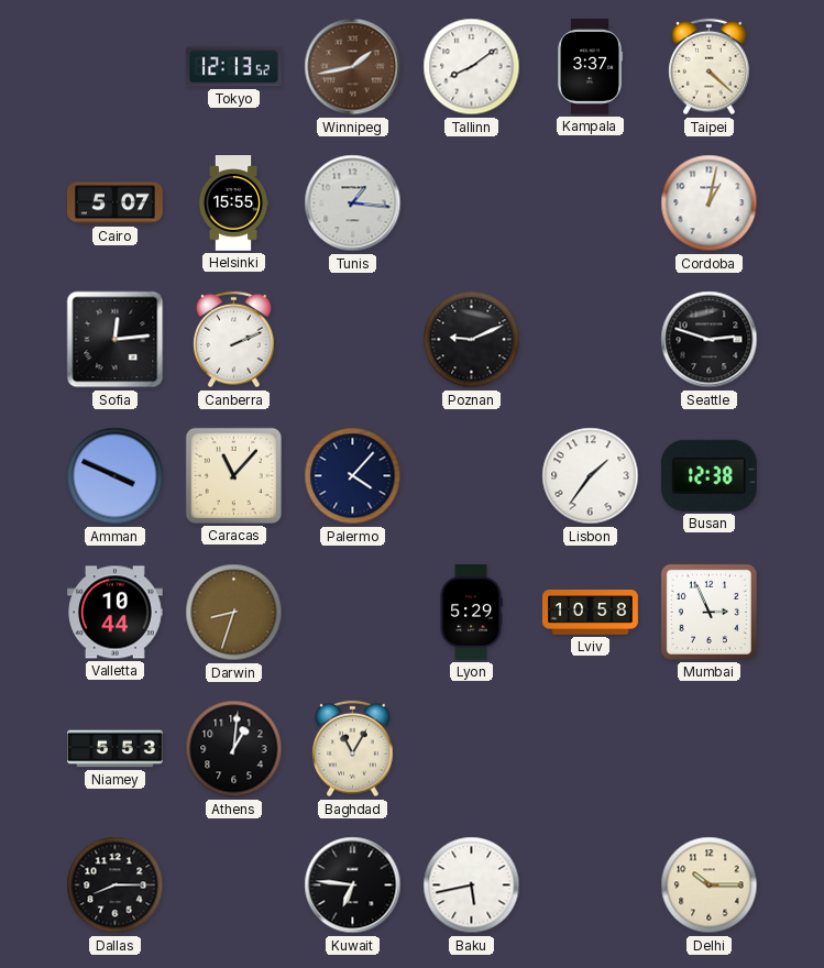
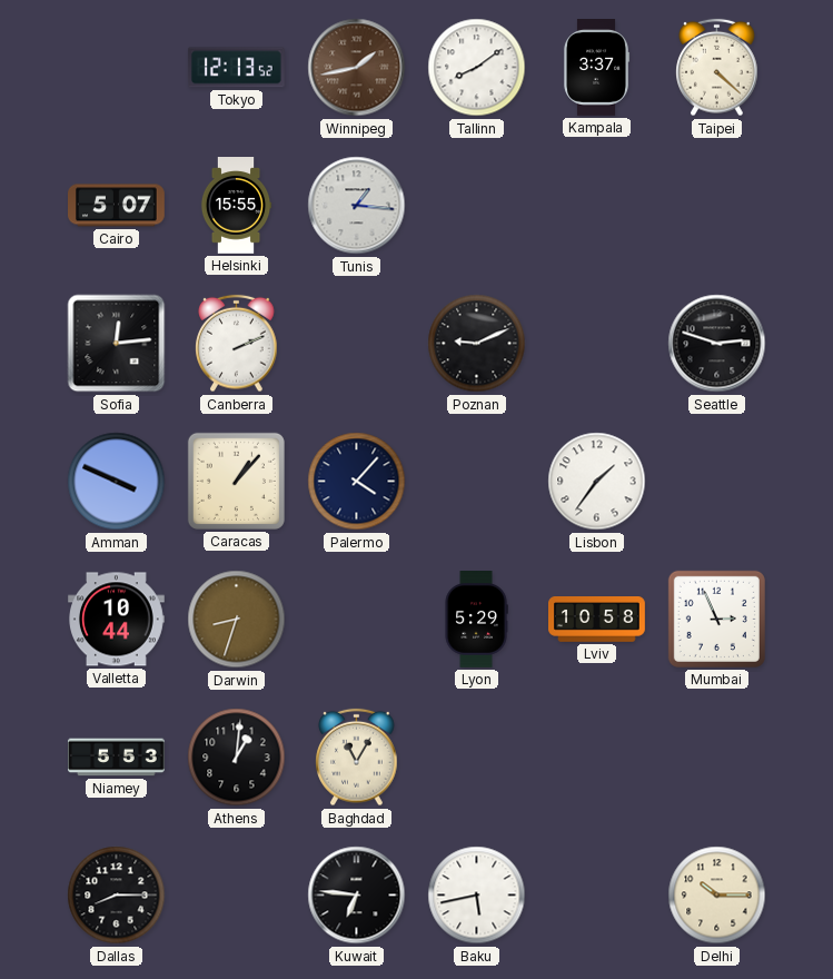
Cordoba: 1:02 -> none (710, 204)
Caracas: 11:07 -> 1:07 (236, 481)
Busan: 12:38 -> none (708, 475)
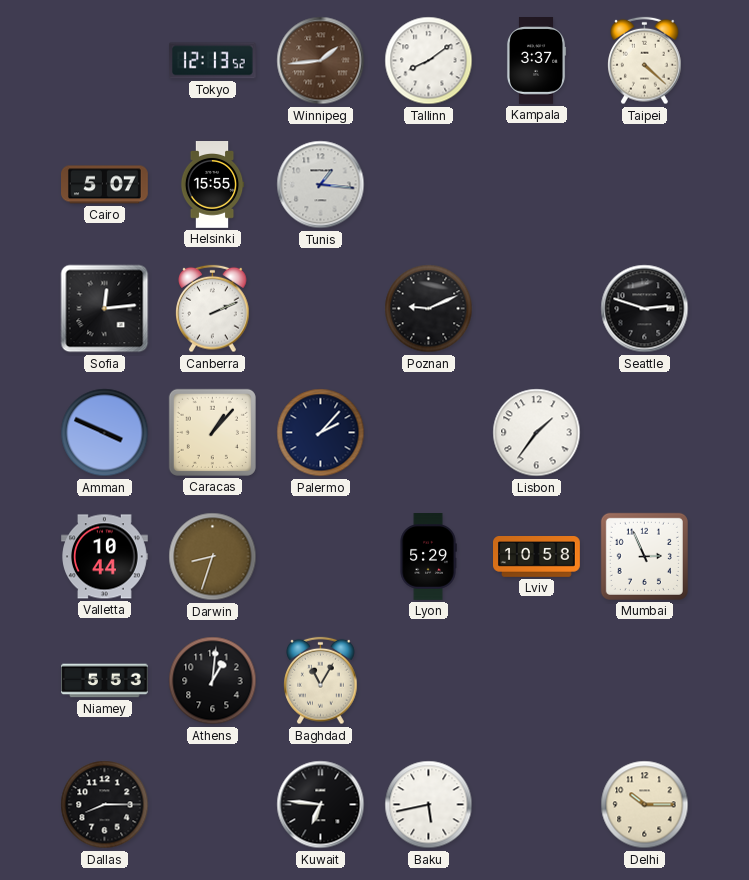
Winnipeg: 1:43 -> 1:44 (321, 61)
Palermo: 4:07 -> 2:07 (321, 433)
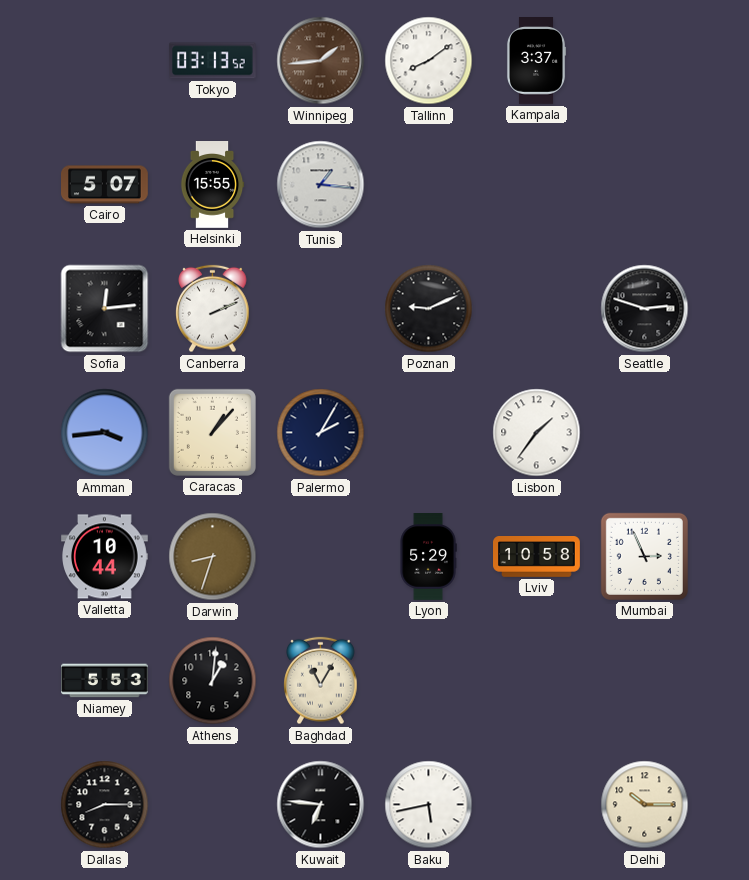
Tokyo: 12:13 -> 03:13 (212, 61)
Taipei: 4:22 -> none (645, 61)
Amman: 3:49 -> 3:44 (105, 433)
Palermo: 2:07 -> 2:05 (321, 433)
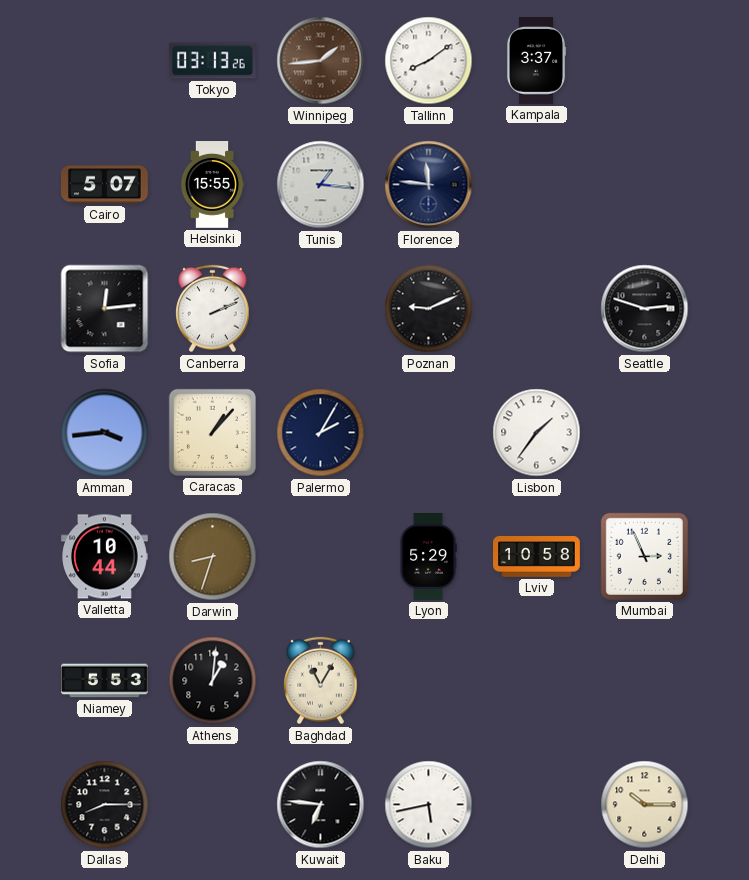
Tokyo: 03:13:52 -> 03:13:26 (212, 61)
Florence: none -> 11:46 (429, 185)
